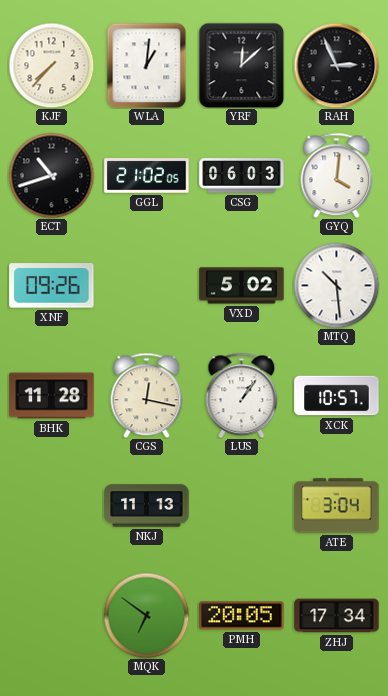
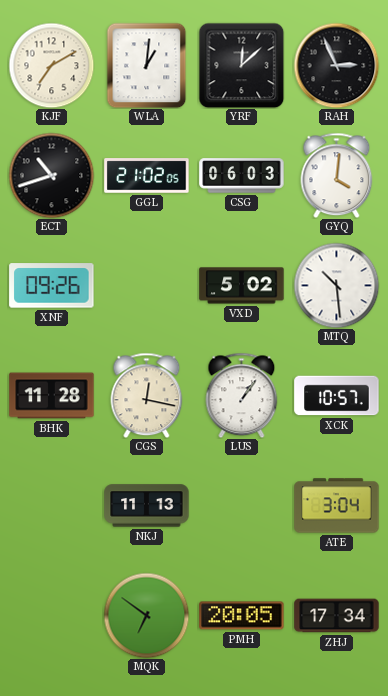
KJF: 7:37 -> 7:10 (51, 65)
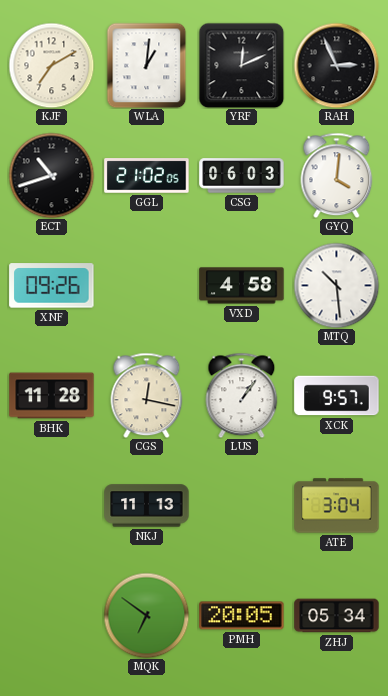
YRF: 12:08 -> 12:11 (241, 65)
VXD: 5:02 -> 4:58 (242, 286)
XCK: 10:57 -> 9:57 (337, 396)
ZHJ: 17:34 -> 05:34 (337, 616)
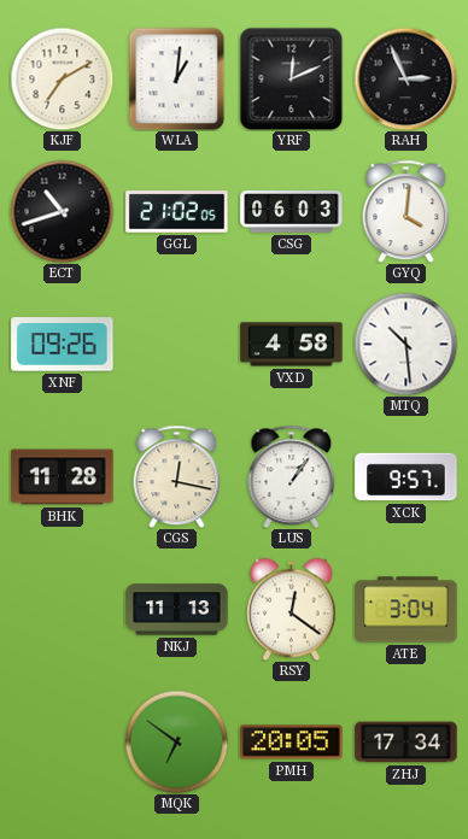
RSY: none -> 12:21 (292, 609)
ZHJ: 05:34 -> 17:34 (406, 743)
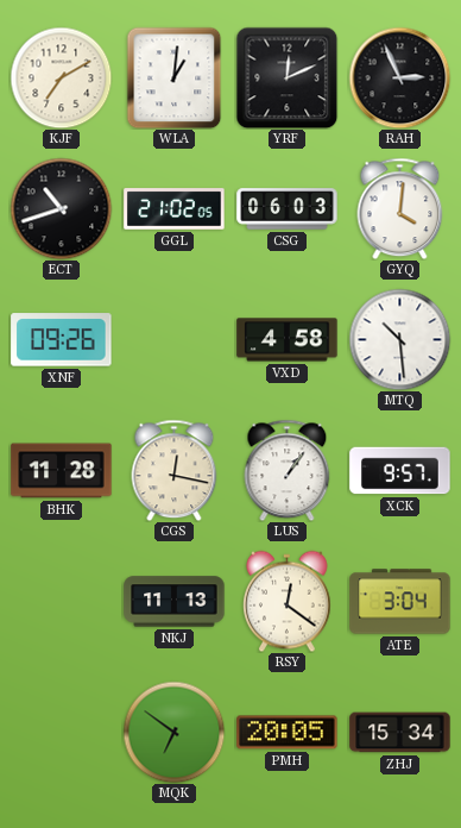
ZHJ: 17:34 -> 15:34 (400, 733)
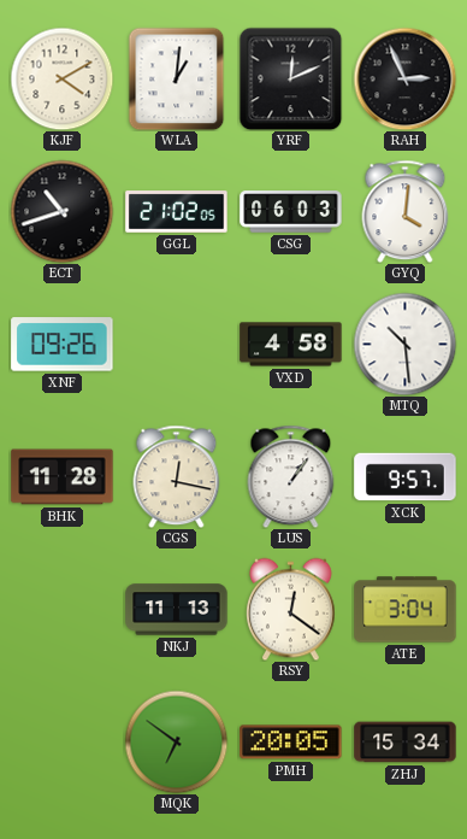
KJF: 7:10 -> 4:10 (61, 78)
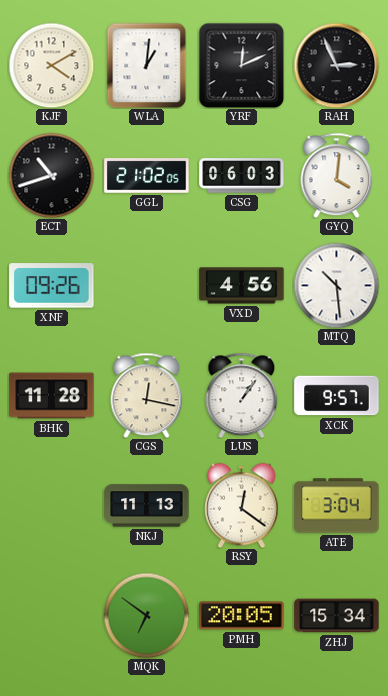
VXD: 4:58 -> 4:56 (242, 286)
